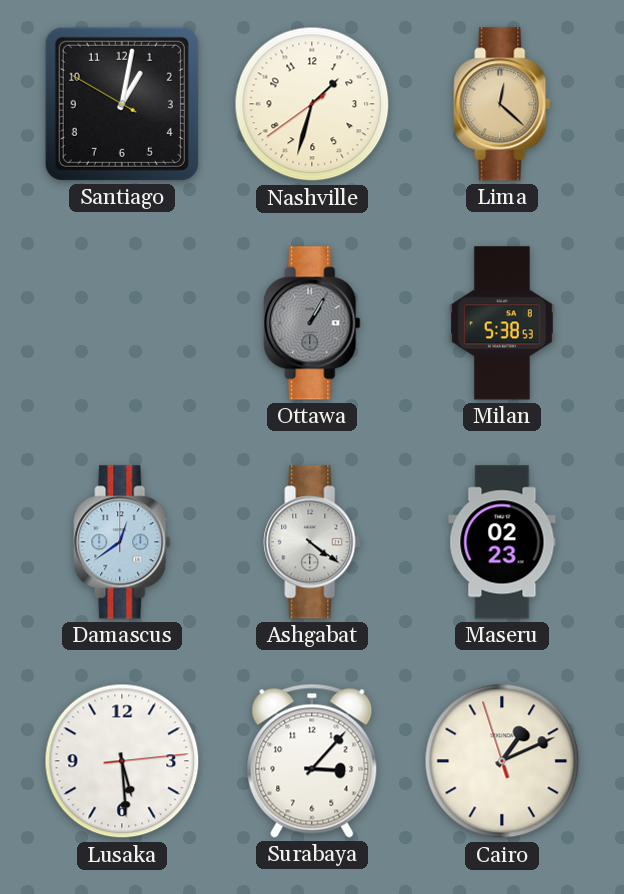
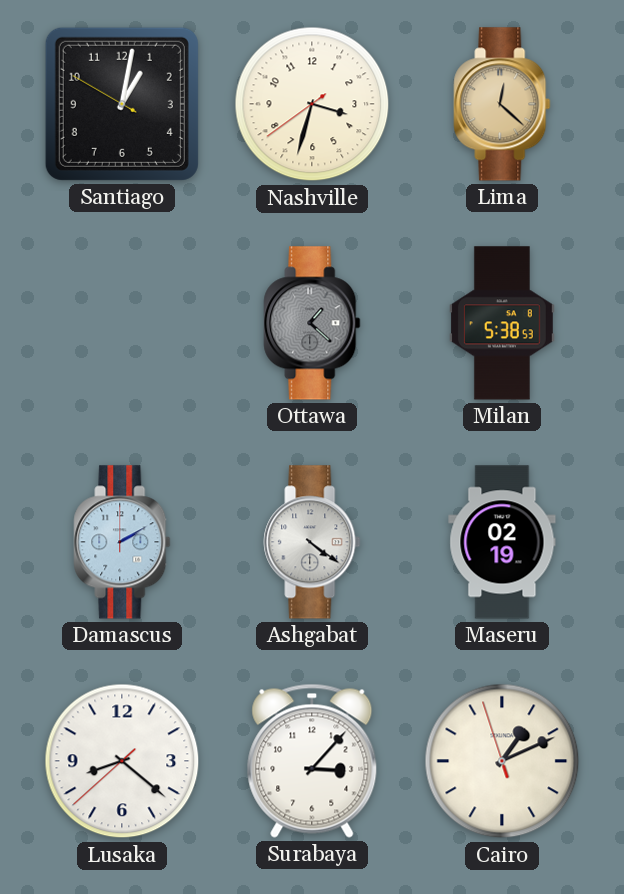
Nashville: 1:32 -> 3:32 (312, 104)
Ottawa: 1:05 -> 1:22 (312, 323)
Damascus: 12:39 -> 2:10 (122, 542)
Maseru: 02:23 -> 02:19 (502, 542)
Lusaka: 5:29 -> 8:21 (122, 761)
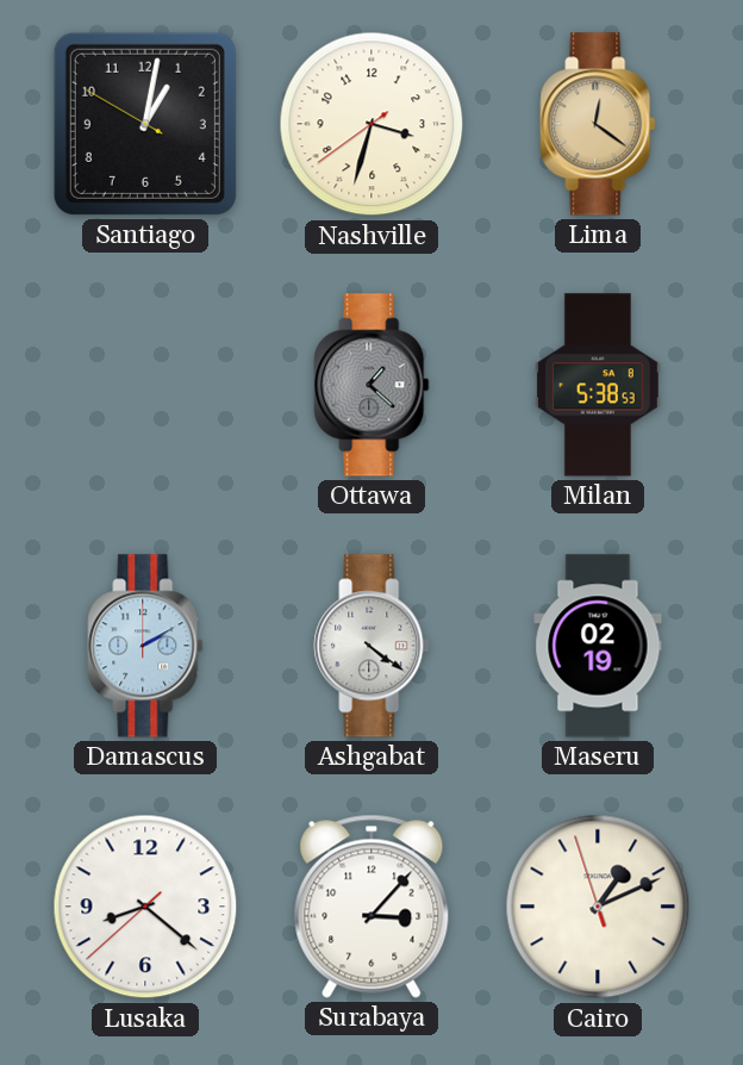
Lima: 12:22 -> 12:21 (598, 124)
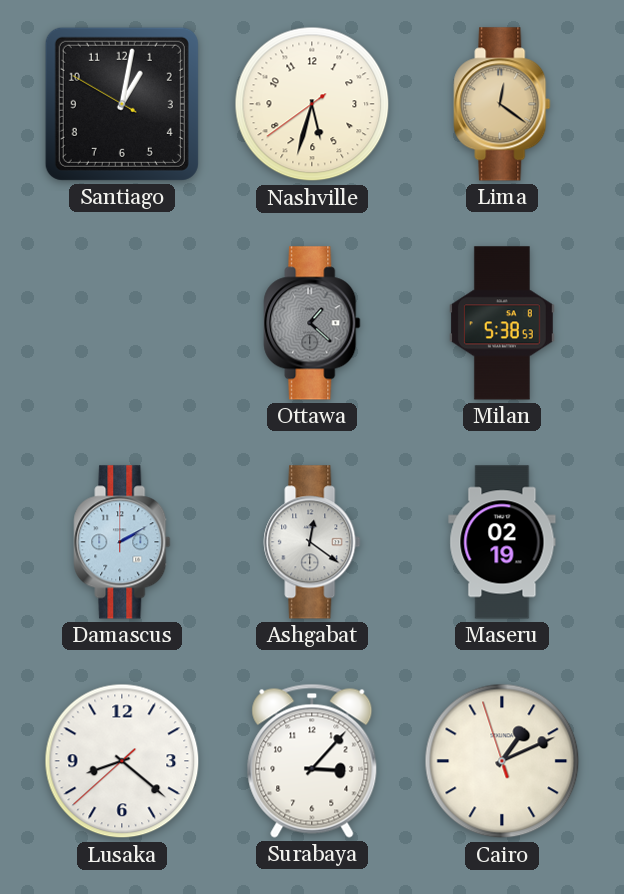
Nashville: 3:32 -> 5:32 (312, 104)
Ashgabat: 4:21 -> 12:21 (312, 542)
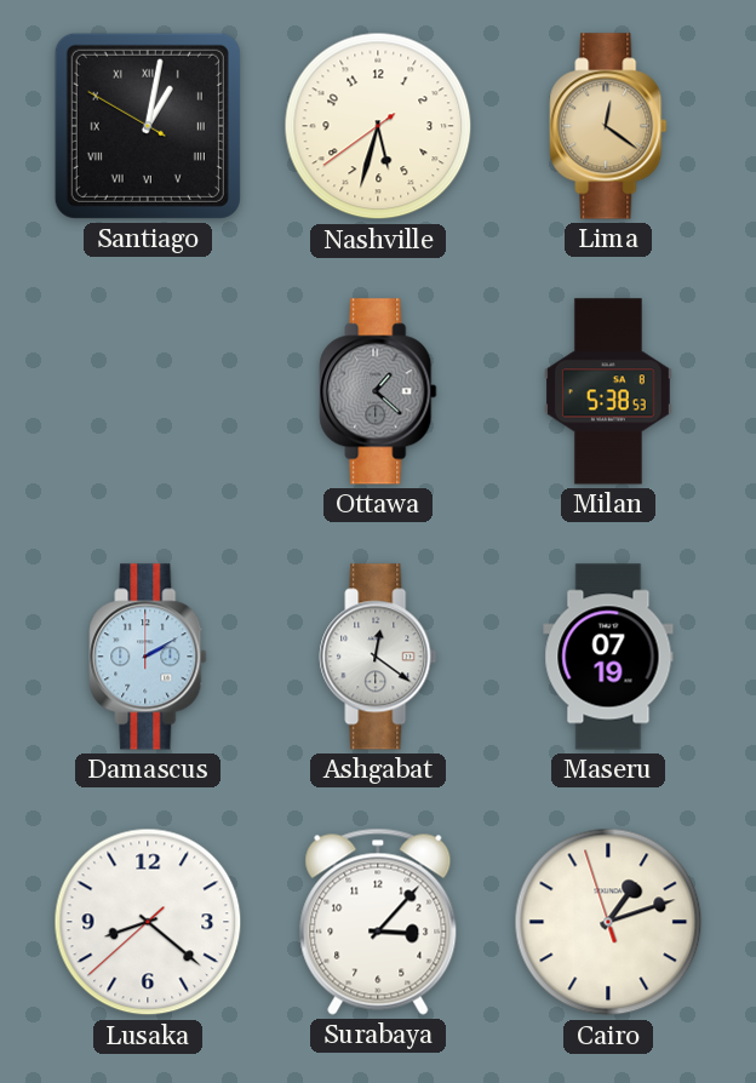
Santiago numerals: Arabic -> Roman (148, 126)
Maseru: 02:19 -> 07:19 (608, 657)
Cairo: 1:10 -> 1:11 (608, 922)
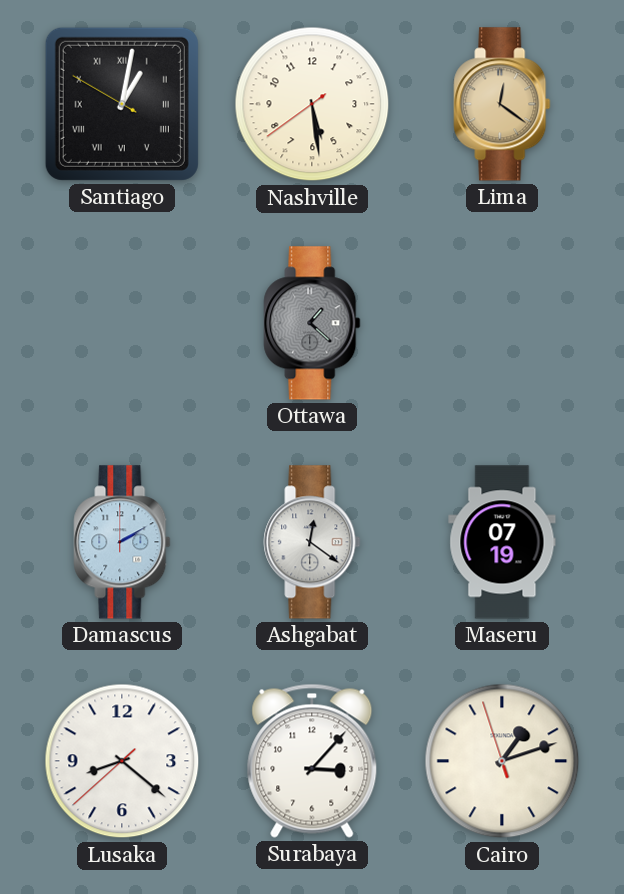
Nashville: 5:32 -> 5:28 (312, 104)
Milan: 5:38 -> none (608, 391)
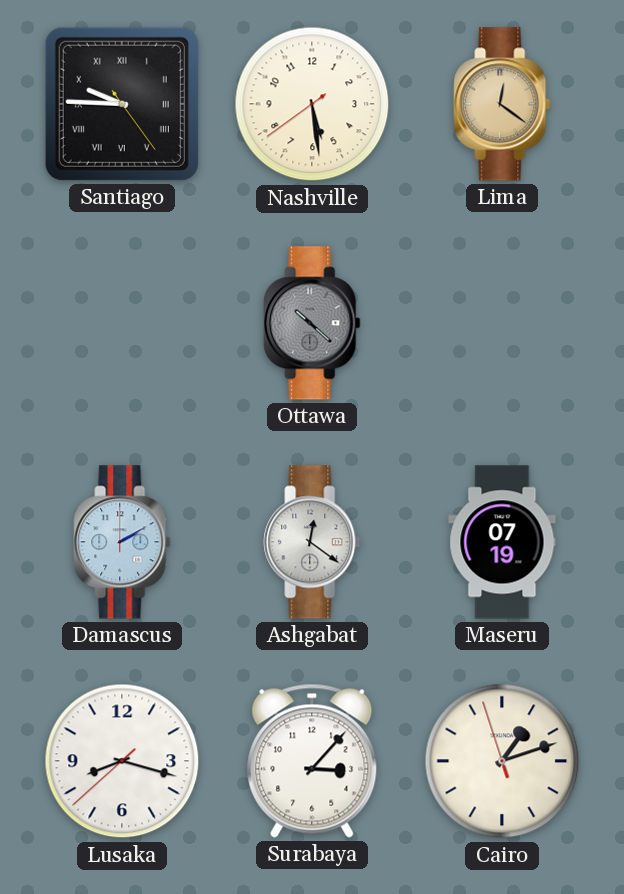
Santiago: 1:01 -> 9:45 (122, 104)
Ottawa: 1:22 -> 10:22 (312, 323)
Lusaka: 8:21 -> 8:17 (122, 761)
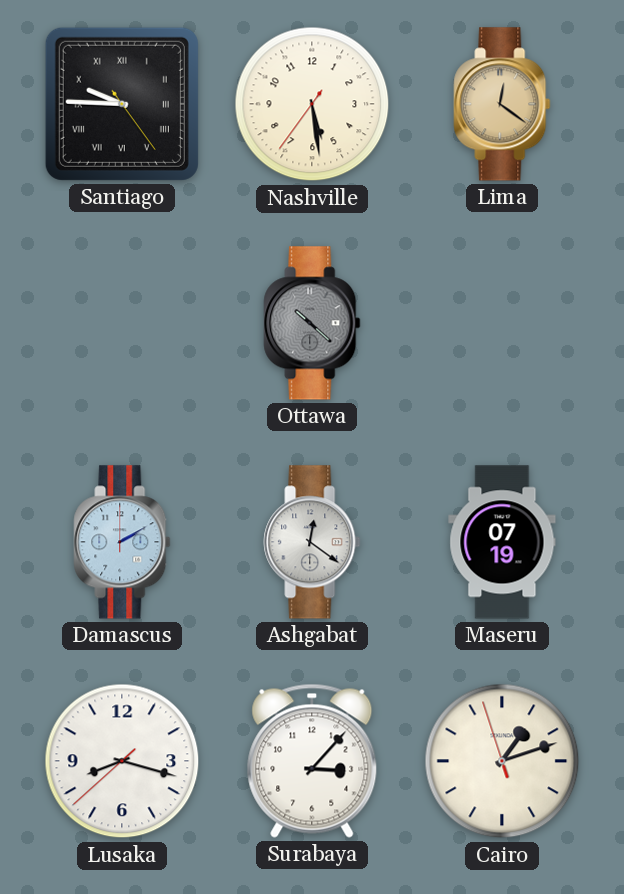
Nashville: 5:28:39 -> 5:28:36 (312, 104)
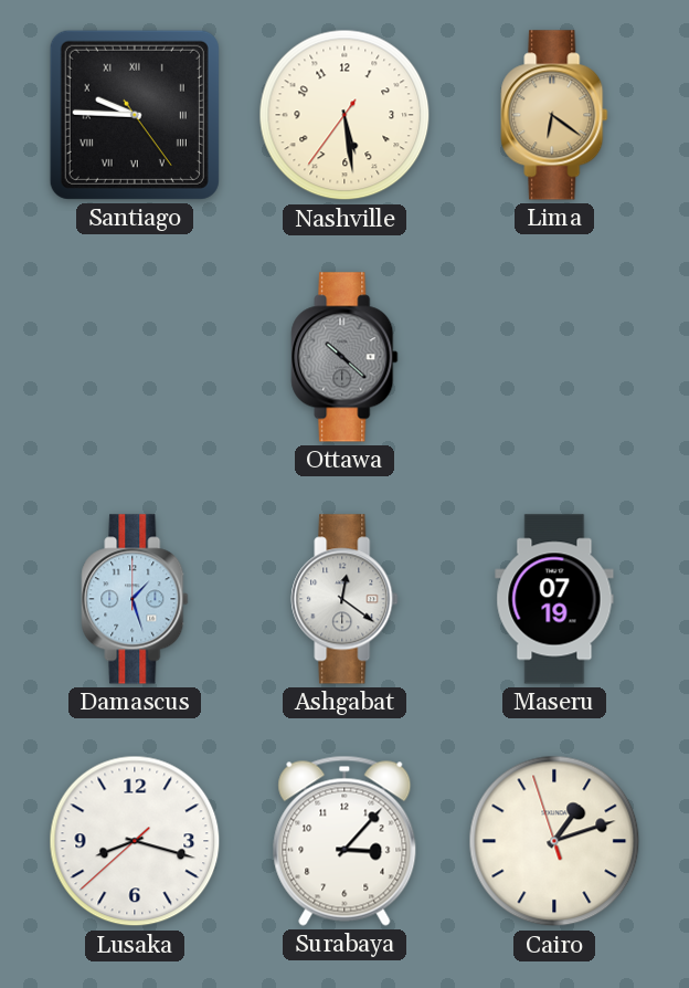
Lima: 12:21 -> 6:21 (554, 115)
Damascus: 2:10 -> 1:27 (135, 599)
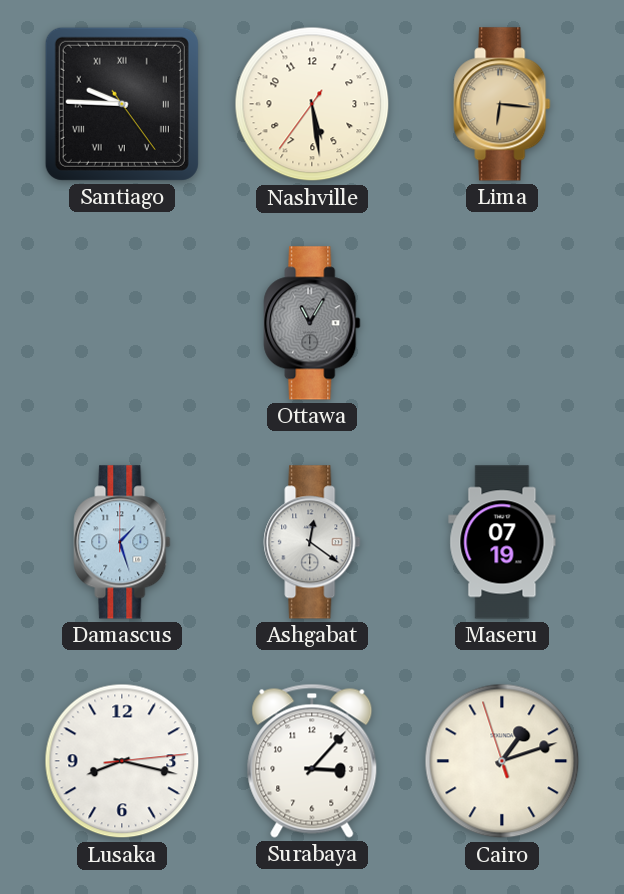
Lima: 6:21 -> 6:16 (502, 104)
Ottawa: 10:22 -> 11:05 (312, 323)
Lusaka: 8:17:38 -> 8:17:14 (122, 761)
